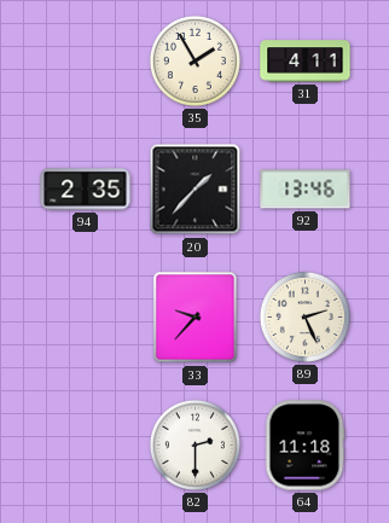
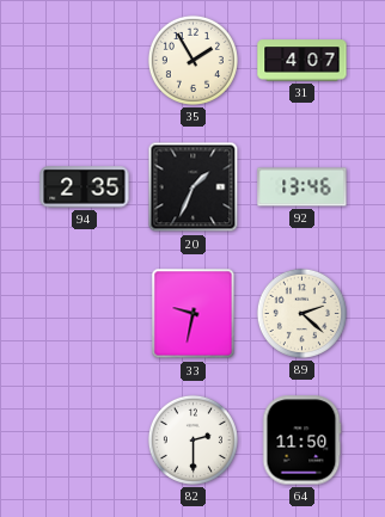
31: 4:11 -> 4:07 (302, 61)
20: 1:37 -> 1:34 (194, 187)
33: 9:37 -> 9:32 (194, 314)
89: 2:26 -> 2:22 (301, 313)
64: 11:18 -> 11:50 (301, 441)
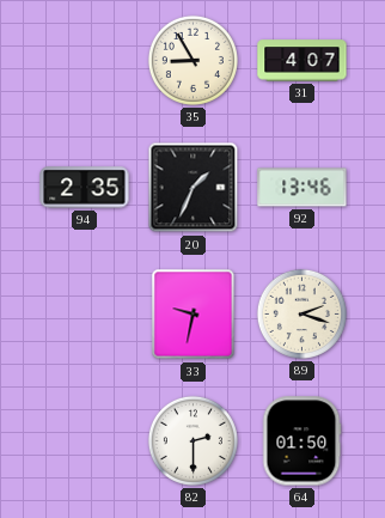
35: 1:55 -> 8:55 (192, 60)
89: 2:22 -> 2:18 (301, 313)
64: 11:50 -> 01:50 (301, 441)
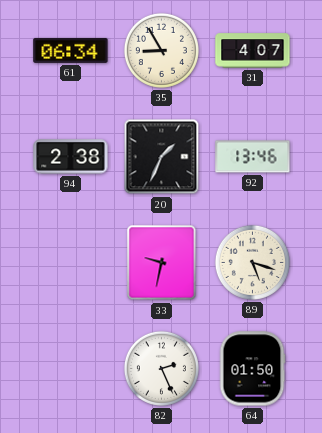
61: none -> 06:34 (71, 50)
94: 2:35 -> 2:38 (71, 157)
89: 2:18 -> 5:18 (252, 262)
82: 2:30 -> 2:26 (161, 368)
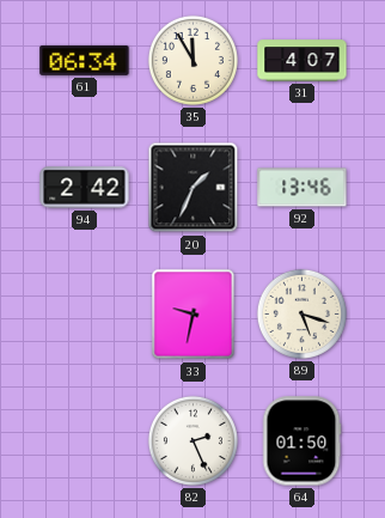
35: 8:55 -> 11:55 (192, 60)
94: 2:38 -> 2:42 (85, 188)
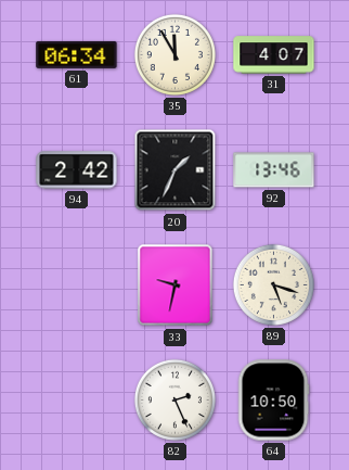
64: 01:50 -> 10:50 (273, 401)
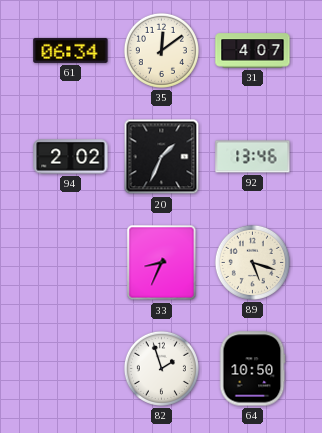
35: 11:55 -> 12:09 (161, 50)
94: 2:42 -> 2:02 (71, 157)
33: 9:32 -> 8:34 (162, 263)
82: 2:26 -> 1:57 (161, 368)
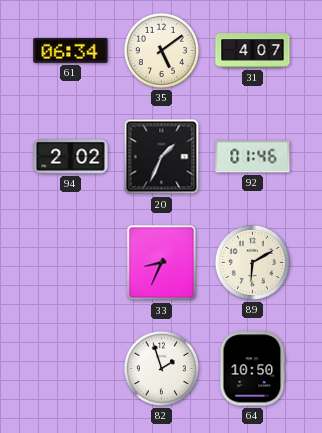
35: 12:09 -> 5:09 (161, 50)
92: 13:46 -> 01:46 (253, 157)
89: 5:18 -> 6:10 (252, 262)
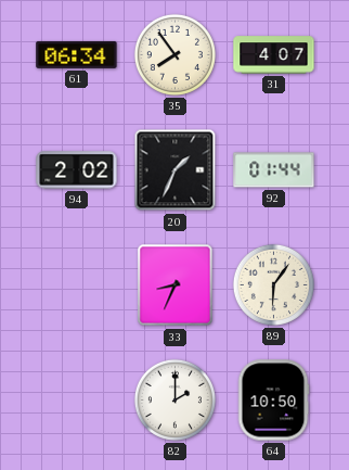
35: 5:09 -> 7:54 (174, 54)
92: 01:46 -> 01:44 (274, 170)
89: 6:10 -> 6:06 (273, 284)
82: 1:57 -> 2:00 (174, 399)
